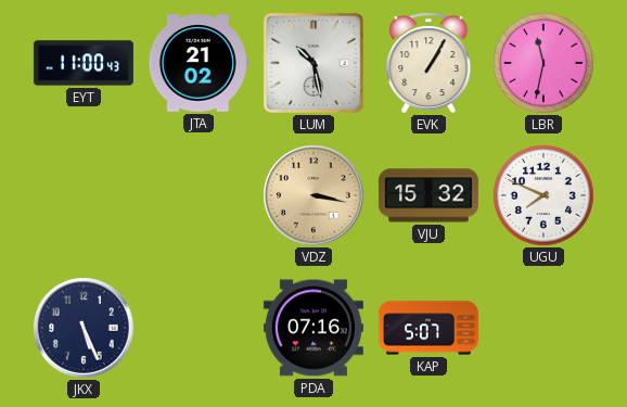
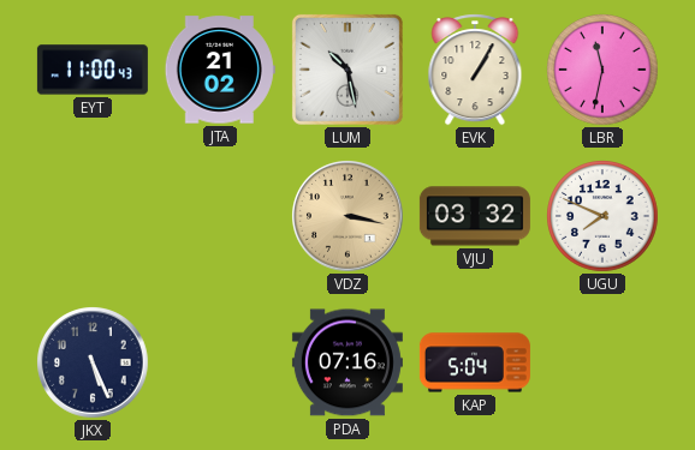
VJU: 15:32 -> 03:32 (475, 216)
KAP: 5:07 -> 5:04 (475, 362)
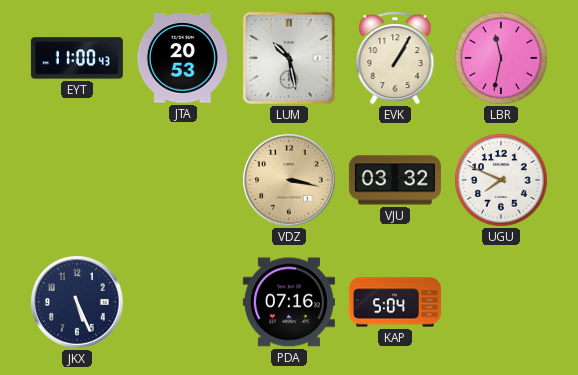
JTA: 21:02 -> 20:53 (183, 58)
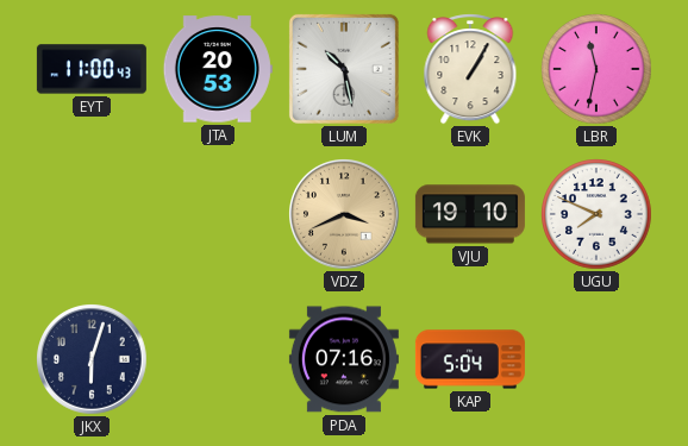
VDZ: 3:17 -> 3:41 (345, 215)
VJU: 03:32 -> 19:10 (470, 214)
JKX: 5:26 -> 6:03 (93, 360)
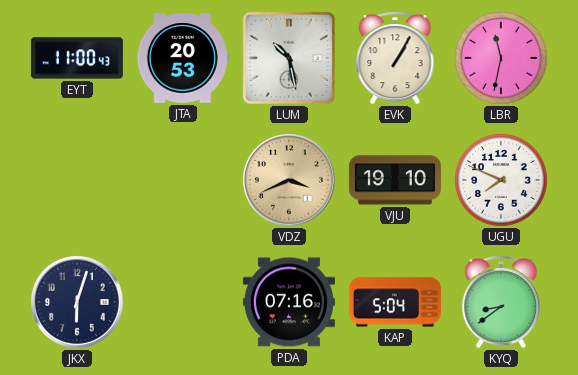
KYQ: none -> 8:39 (501, 302)
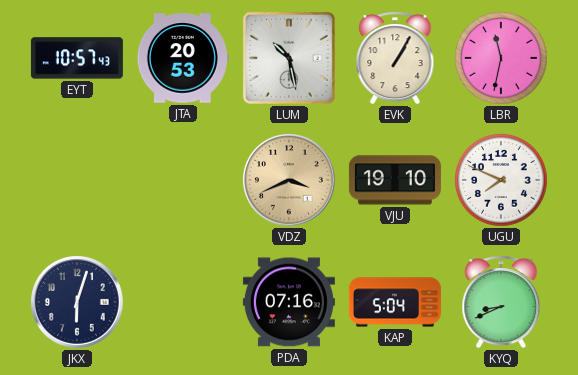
EYT: 11:00 -> 10:57 (77, 58)
KYQ: 8:39 -> 8:41 (501, 302)
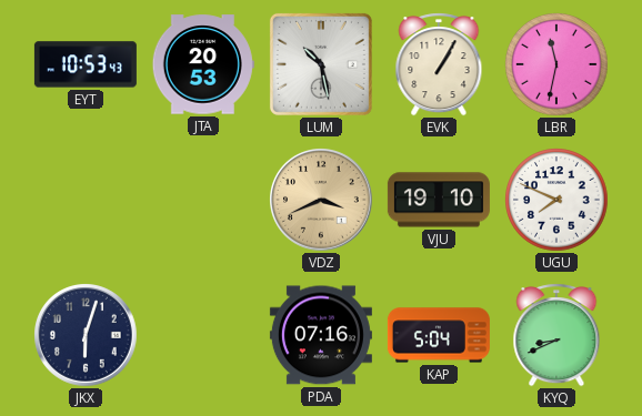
EYT: 10:57 -> 10:53 (86, 64)
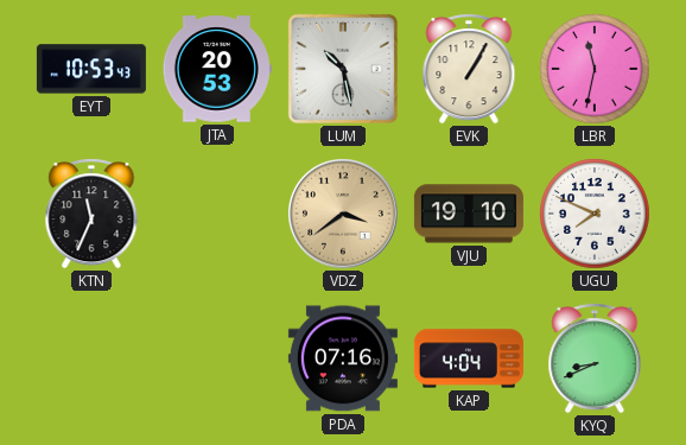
KTN: none -> 11:34 (91, 214)
VDZ: 3:41 -> 3:39 (344, 215)
JKX: 6:03 -> none (87, 336)
KAP: 5:04 -> 4:04 (469, 358)
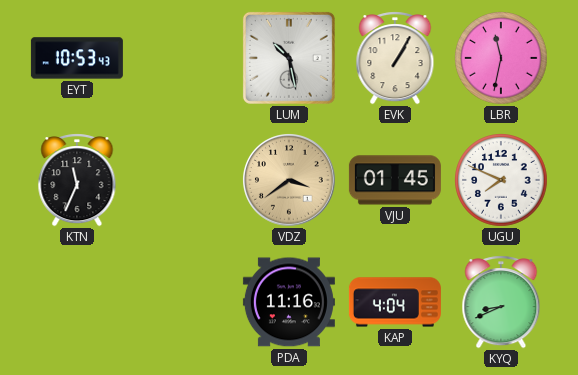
JTA: 20:53 -> none (217, 69)
VJU: 19:10 -> 01:45 (395, 180)
PDA: 07:16 -> 11:16 (289, 302)
